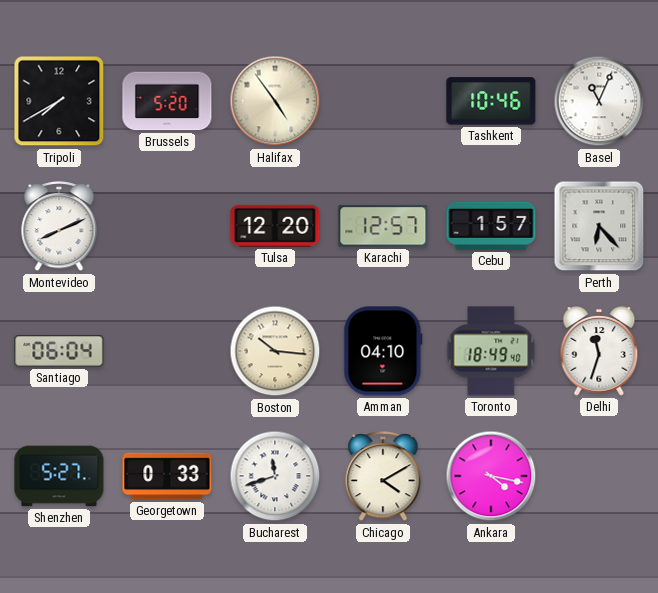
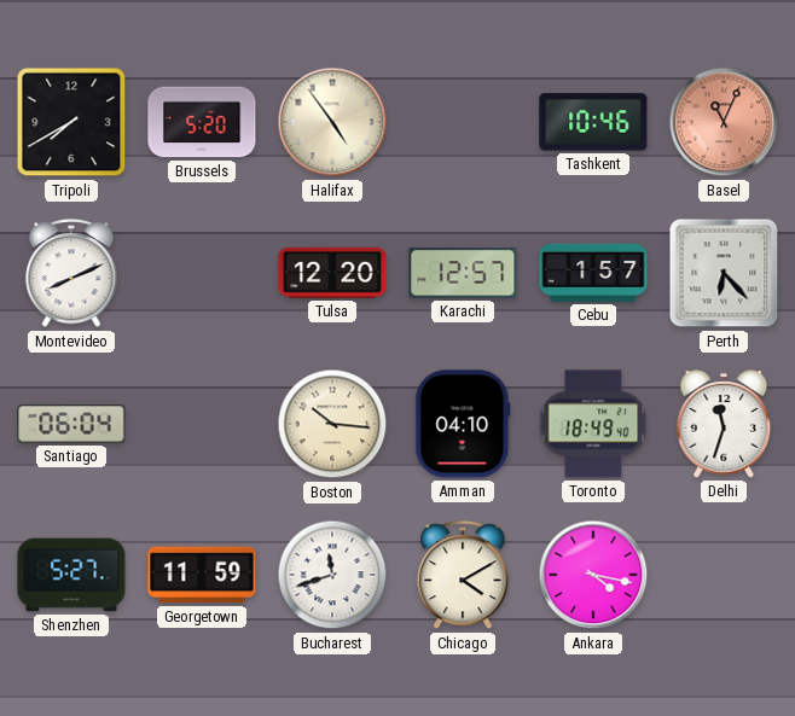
Basel dial: white -> salmon (724, 122)
Georgetown: 0:33 -> 11:59 (202, 575)
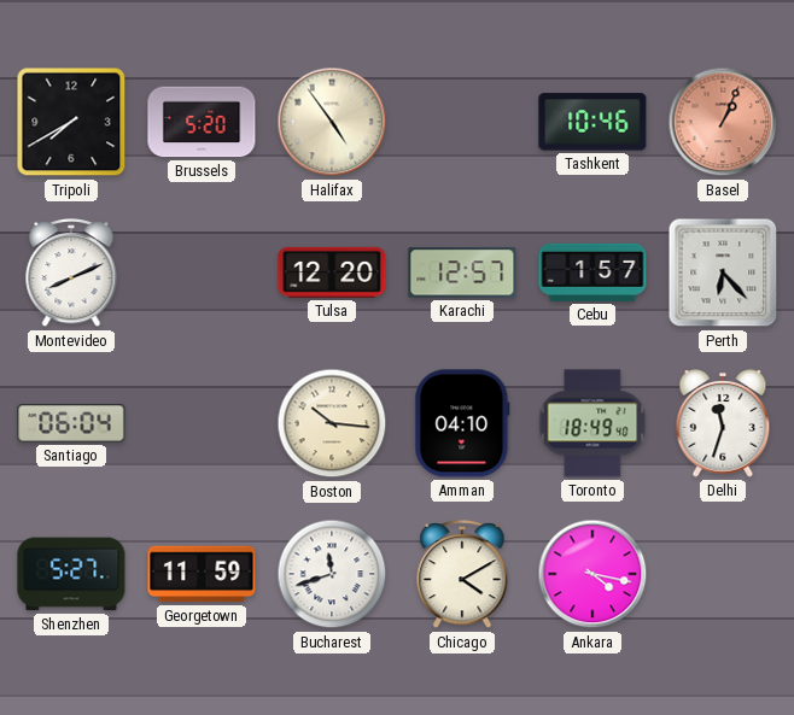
Basel: 11:04 -> 1:04 (723, 122)
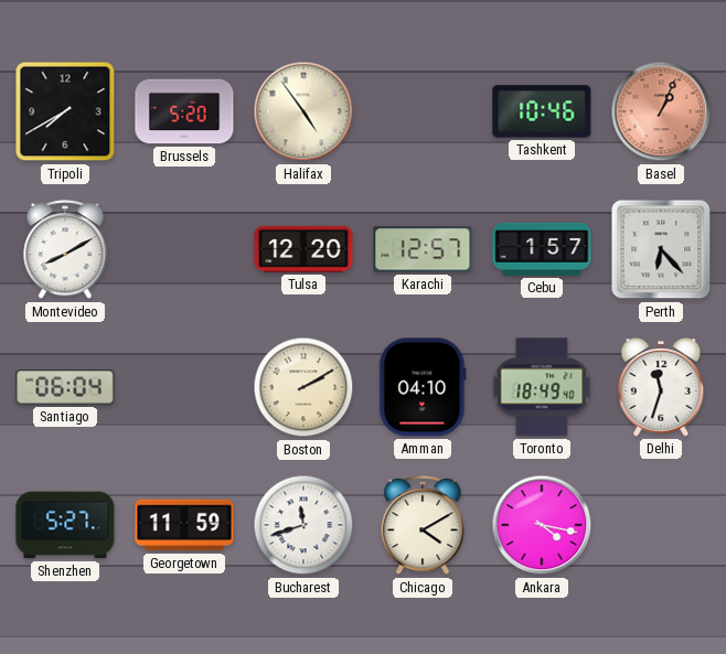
Montevideo: 8:11 -> 8:10 (65, 250)
Boston: 10:16 -> 2:10 (303, 387)
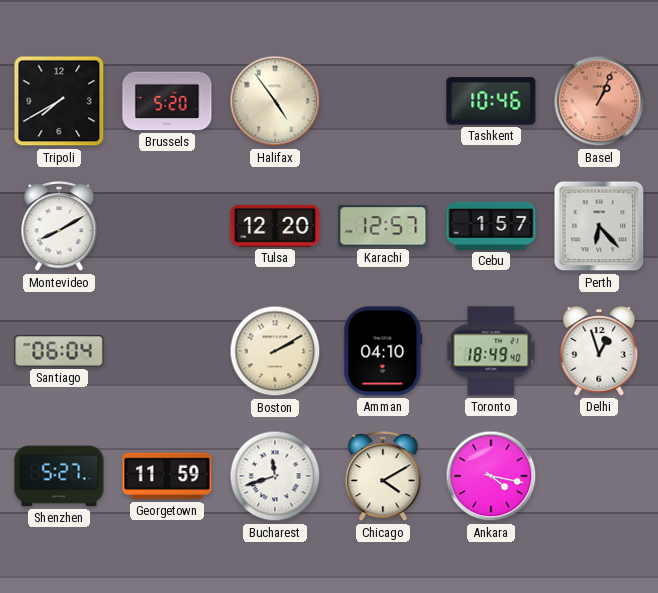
Delhi: 11:33 -> 12:57 (599, 352)
